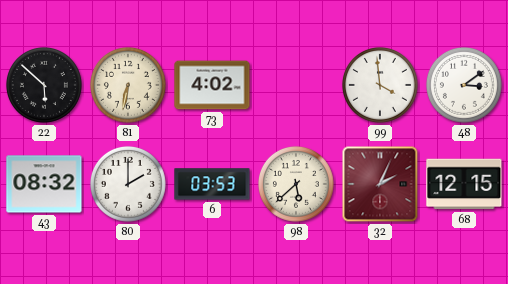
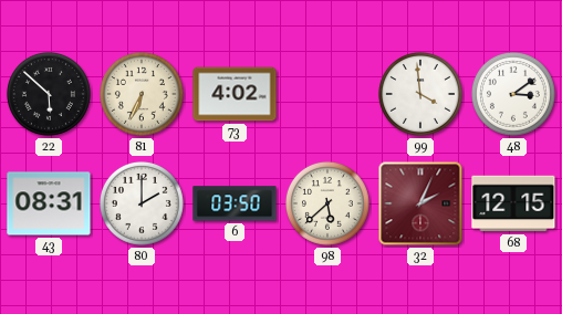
81: 6:32 -> 6:34 (142, 94)
43: 08:32 -> 08:31 (49, 203)
6: 03:53 -> 03:50 (235, 203)
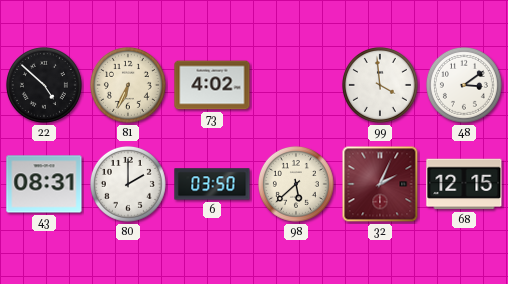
22: 5:52 -> 4:52 (44, 85)
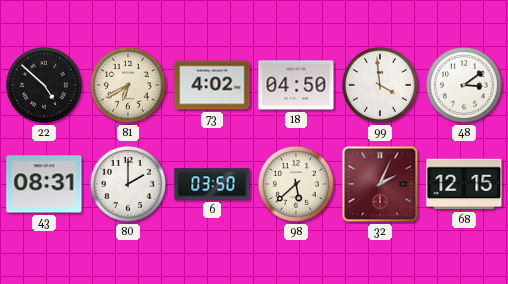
81: 6:34 -> 6:40 (128, 85)
18: none -> 04:50 (296, 85)
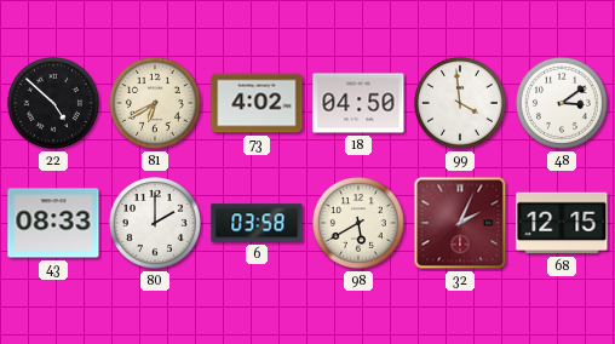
43: 08:31 -> 08:33 (53, 223)
6: 03:50 -> 03:58 (257, 223)
98: 5:38 -> 5:40 (358, 223)
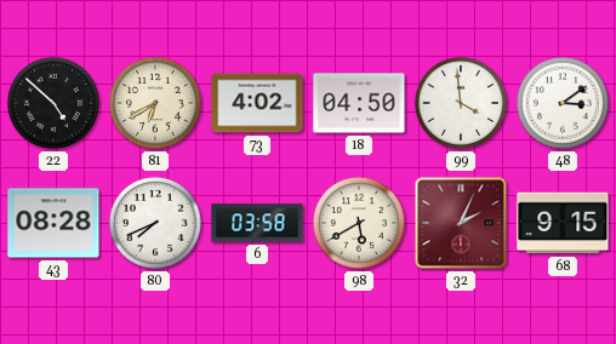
43: 08:33 -> 08:28 (53, 223)
80: 2:00 -> 7:41 (155, 223)
68: 12:15 -> 9:15 (563, 223)
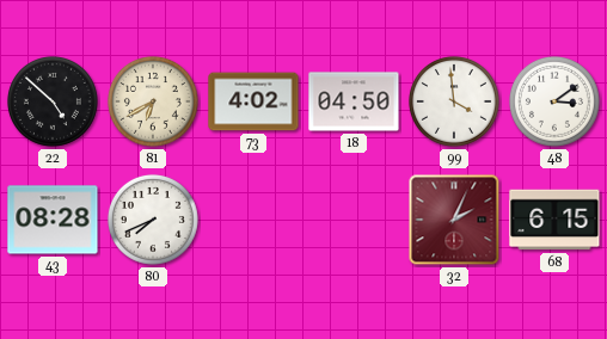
6: 03:58 -> none (257, 223)
98: 5:40 -> none (359, 223)
68: 9:15 -> 6:15 (554, 220)
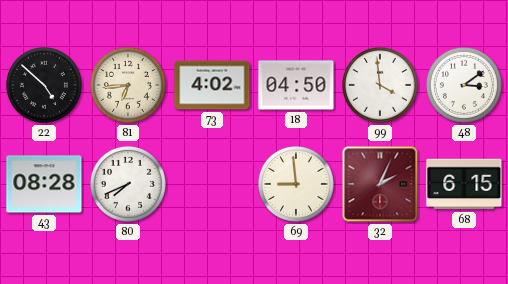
81: 6:40 -> 6:44 (128, 85)
69: none -> 8:59 (296, 184)
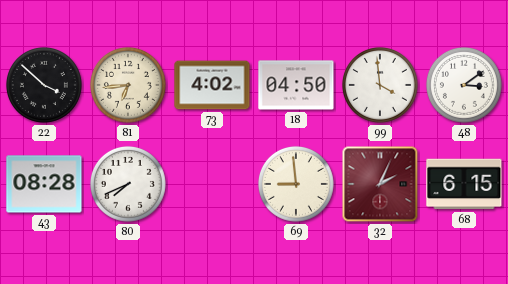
22: 4:52 -> 3:52 (44, 85)
